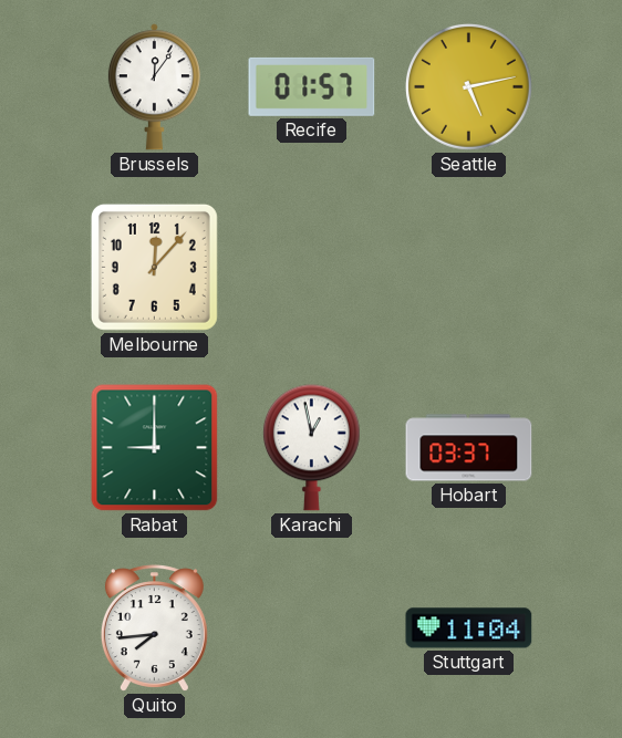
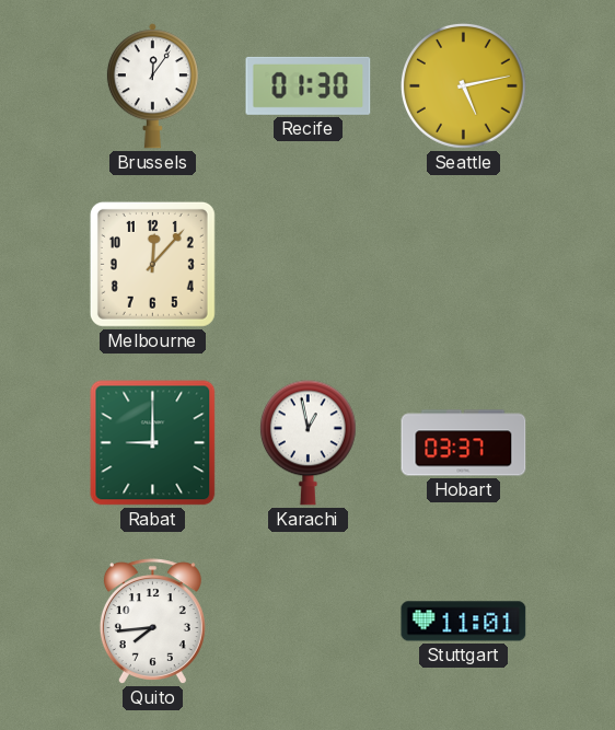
Recife: 01:57 -> 01:30 (309, 85)
Stuttgart: 11:04 -> 11:01 (464, 622)
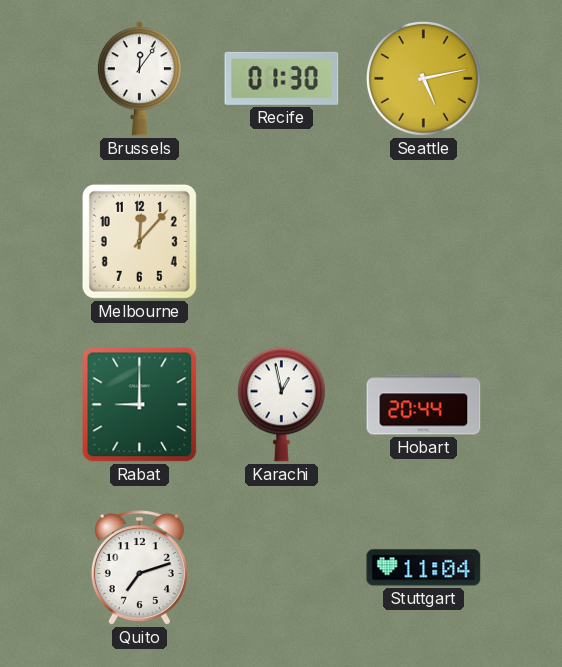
Hobart: 03:37 -> 20:44 (424, 405)
Quito: 7:44 -> 7:12 (139, 568)
Stuttgart: 11:01 -> 11:04 (424, 568)
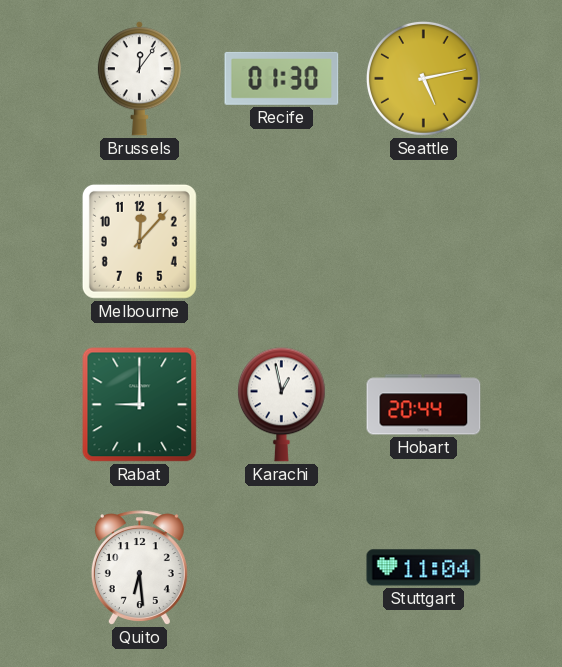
Quito: 7:12 -> 6:29 (139, 568)
